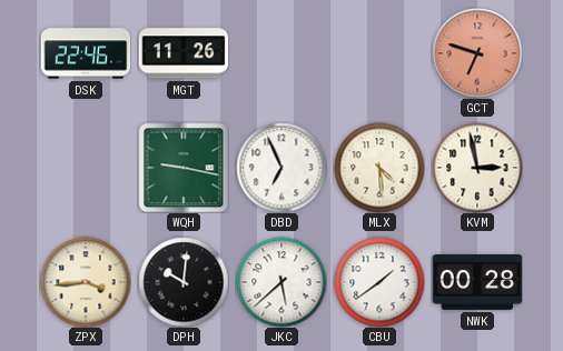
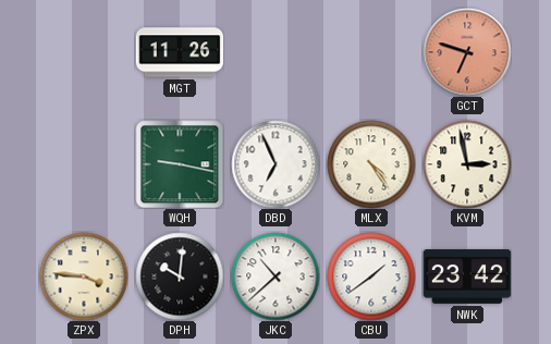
DSK: 22:46 -> none (86, 53)
MLX: 4:29 -> 4:24 (371, 164)
ZPX: 3:44 -> 3:46 (84, 277)
JKC: 5:38 -> 10:38 (275, 277)
NWK: 00:28 -> 23:42 (467, 277)
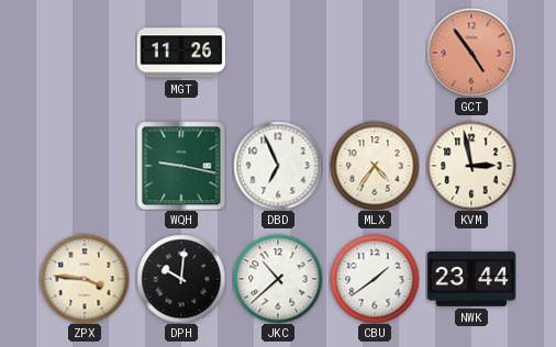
GCT: 6:48 -> 4:54 (471, 53)
MLX: 4:24 -> 4:36 (375, 166)
NWK: 23:42 -> 23:44 (471, 279)
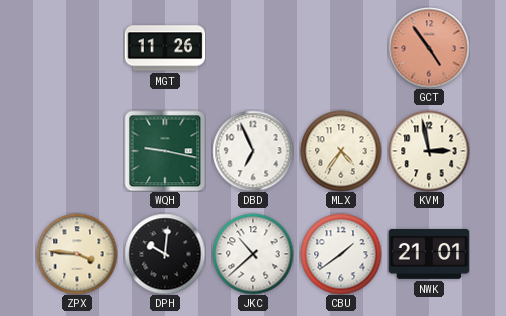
NWK: 23:44 -> 21:01 (429, 254)
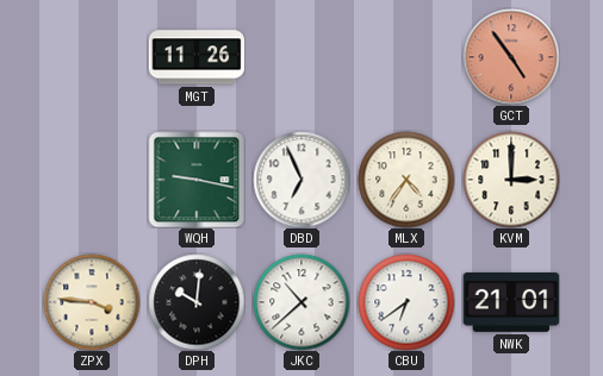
KVM: 2:58 -> 3:00 (511, 180)
CBU: 1:39 -> 6:39 (406, 302)
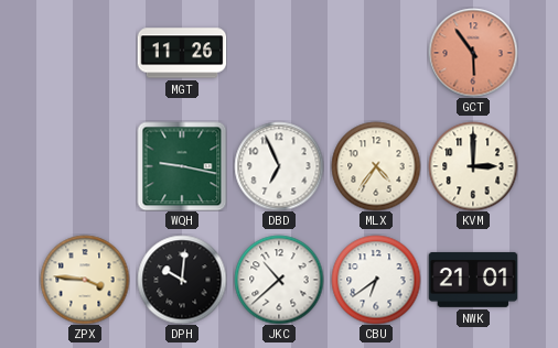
GCT: 4:54 -> 5:54 (473, 53)
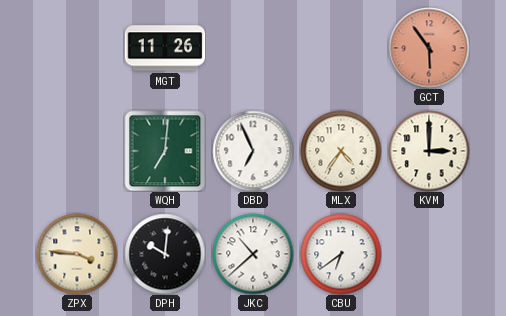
WQH: 9:17 -> 7:01 (165, 151)
NWK: 21:01 -> none (473, 280)
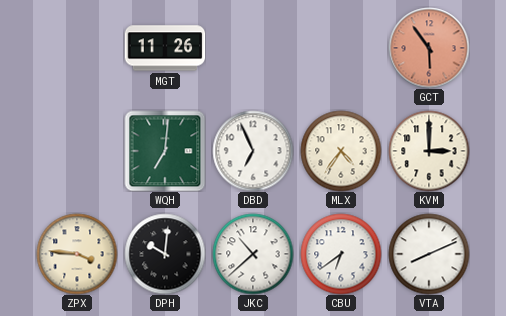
VTA: none -> 8:11 (429, 254)
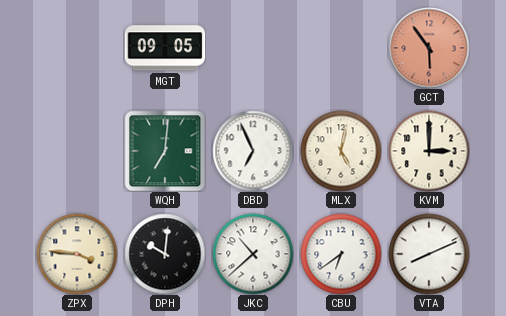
MGT: 11:26 -> 09:05 (165, 48)
MLX: 4:36 -> 5:02 (341, 151)
